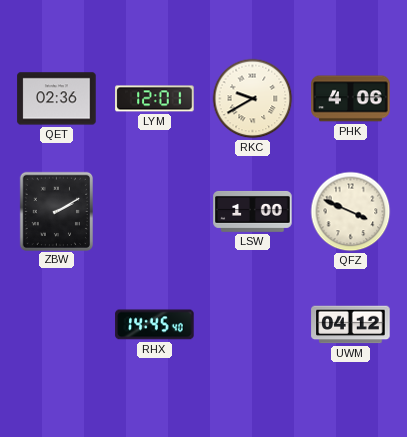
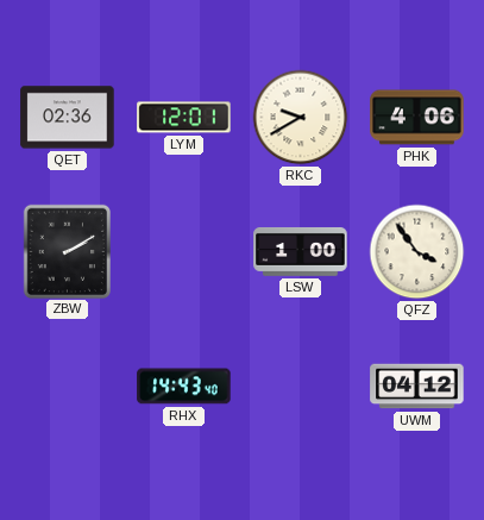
QFZ: 3:49 -> 3:54 (417, 252)
RHX: 14:45 -> 14:43 (184, 387)
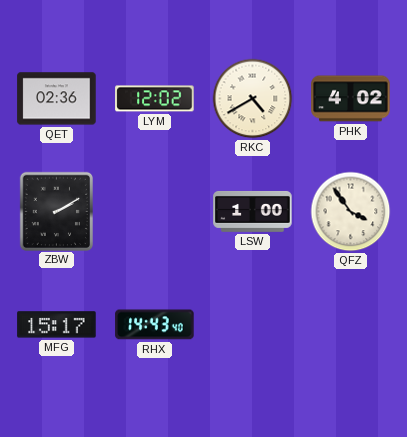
LYM: 12:01 -> 12:02 (155, 99)
RKC: 9:40 -> 4:40 (253, 99)
PHK: 4:06 -> 4:02 (351, 99)
MFG: none -> 15:17 (57, 325)
UWM: 04:12 -> none (417, 387)
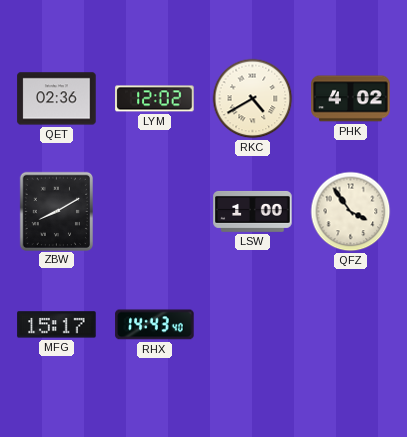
ZBW: 2:10 -> 8:10 (56, 211)
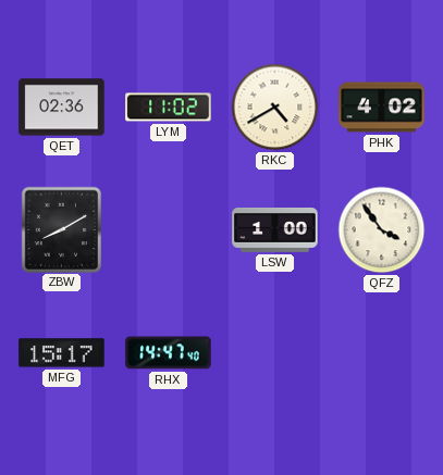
LYM: 12:02 -> 11:02 (169, 108)
RHX: 14:43 -> 14:47 (169, 353)
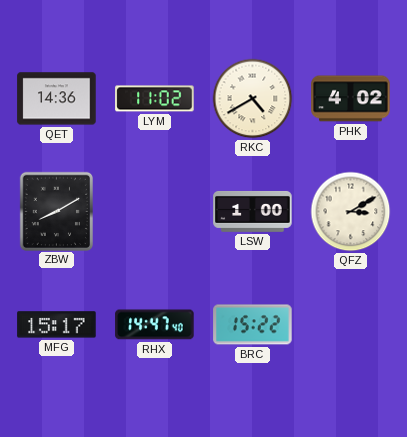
QET: 02:36 -> 14:36 (57, 99)
QFZ: 3:54 -> 3:10 (351, 212)
BRC: none -> 15:22 (253, 325)
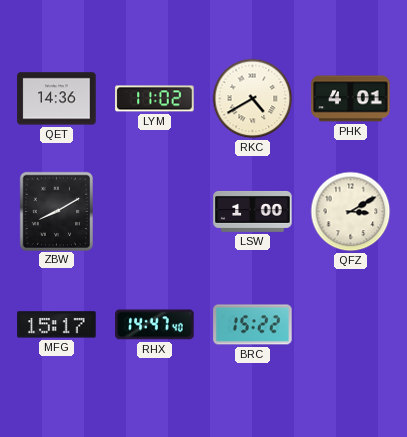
PHK: 4:02 -> 4:01 (351, 99)
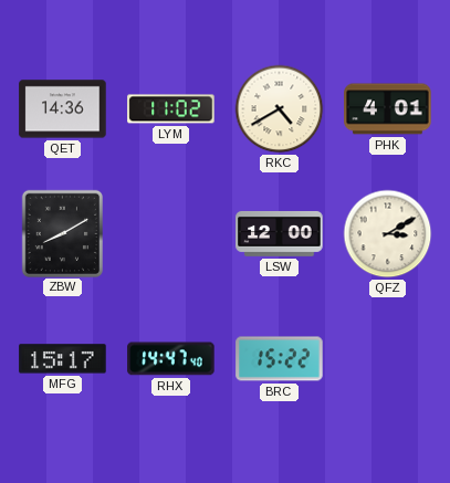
LSW: 1:00 -> 12:00 (280, 233)
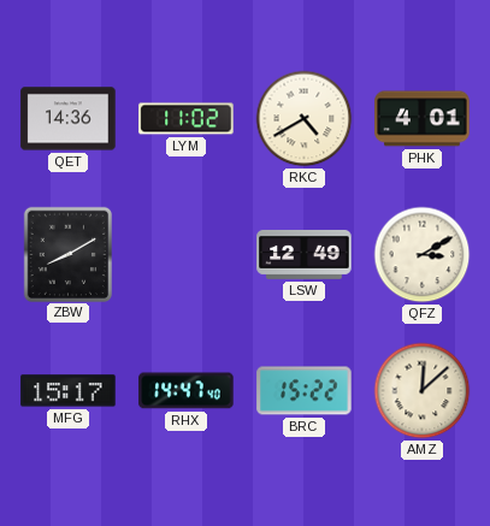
LSW: 12:00 -> 12:49 (305, 254)
AMZ: none -> 12:08 (423, 391)
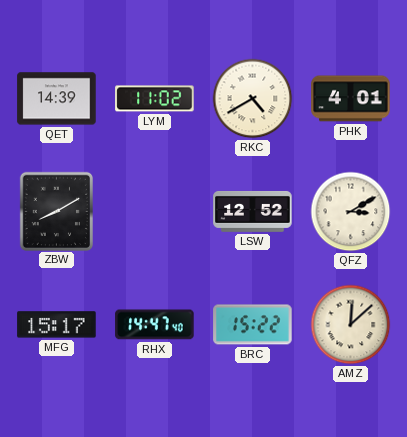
QET: 14:36 -> 14:39 (57, 99)
LSW: 12:49 -> 12:52 (253, 211)
